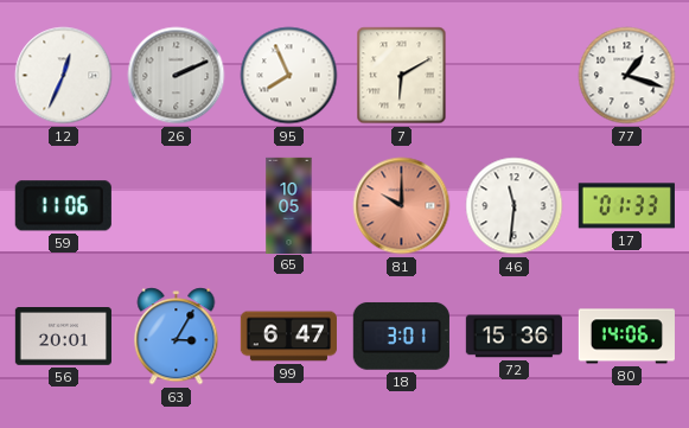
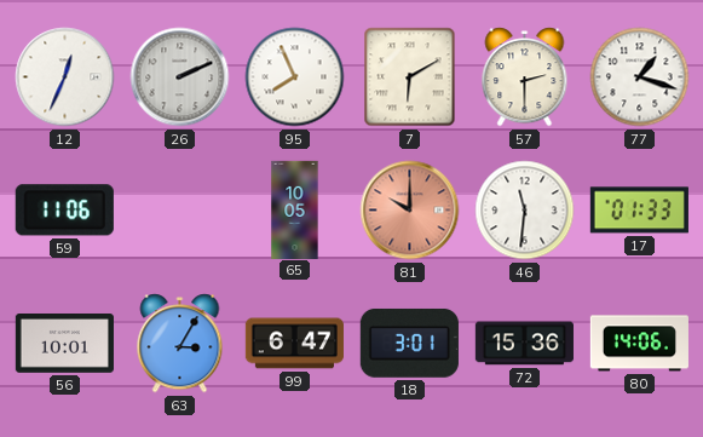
57: none -> 2:30 (525, 77)
56: 20:01 -> 10:01 (64, 344)
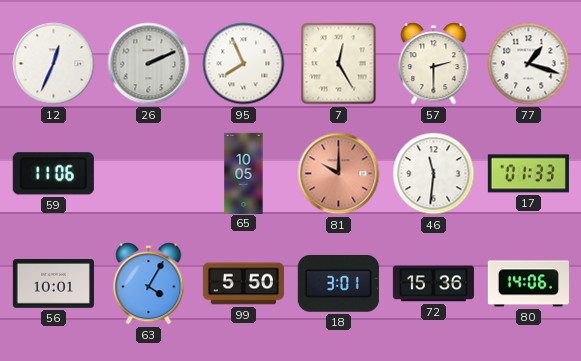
7: 6:10 -> 12:25 (339, 64)
63: 3:05 -> 4:05 (149, 284)
99: 6:47 -> 5:50 (243, 284)
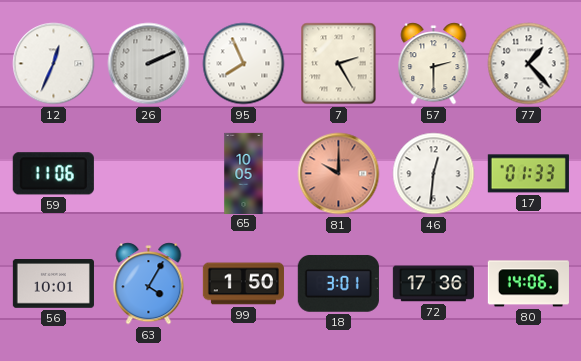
7: 12:25 -> 2:25 (339, 64)
77: 1:18 -> 1:23 (529, 64)
46: 11:31 -> 12:31 (434, 174)
99: 5:50 -> 1:50 (243, 284)
72: 15:36 -> 17:36 (433, 284)
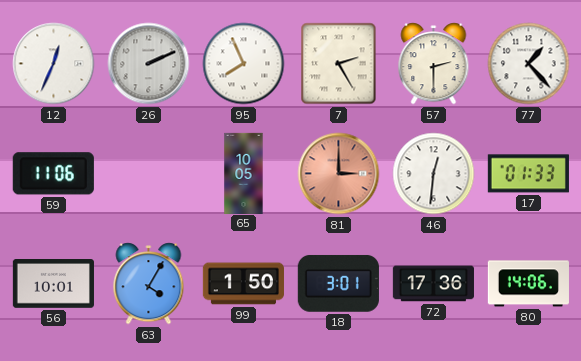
81: 10:00 -> 3:00 (339, 174)
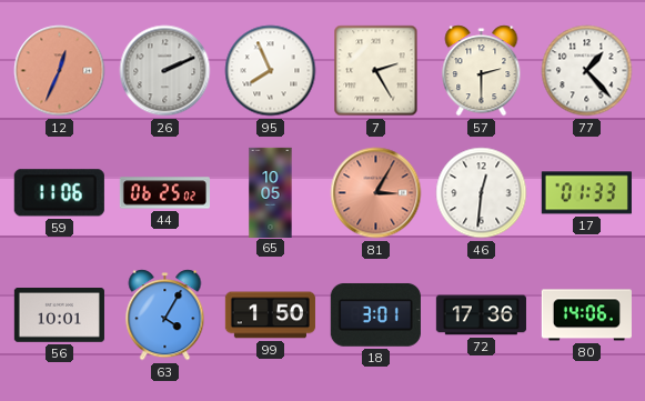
12 dial: white -> salmon (60, 71)
44: none -> 06:25 (164, 193)
81: 3:00 -> 3:05 (376, 193)
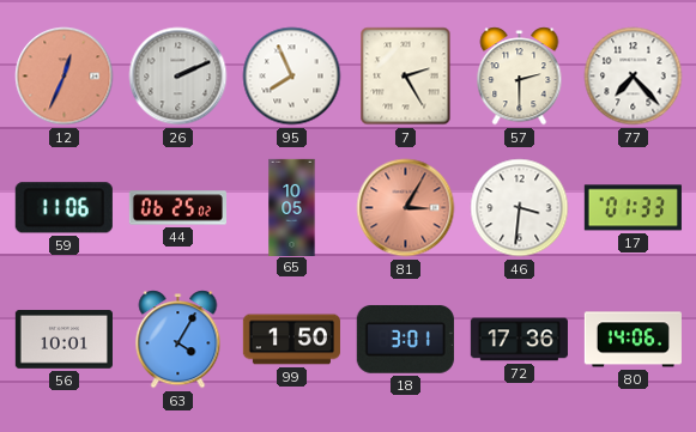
77: 1:23 -> 7:23 (634, 77)
46: 12:31 -> 3:31 (520, 208)
